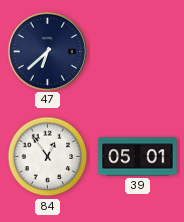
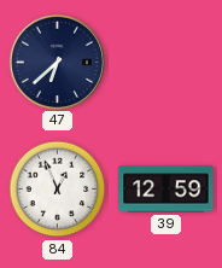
84: 12:54 -> 12:56 (58, 190)
39: 05:01 -> 12:59 (166, 190)
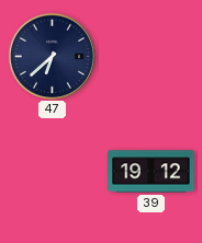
84: 12:56 -> none (58, 190)
39: 12:59 -> 19:12 (151, 172)
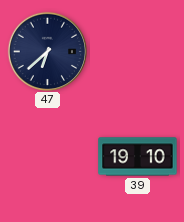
39: 19:12 -> 19:10 (138, 157)
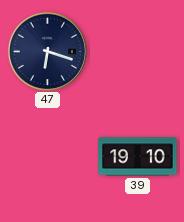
47: 6:38 -> 6:18 (47, 51)
